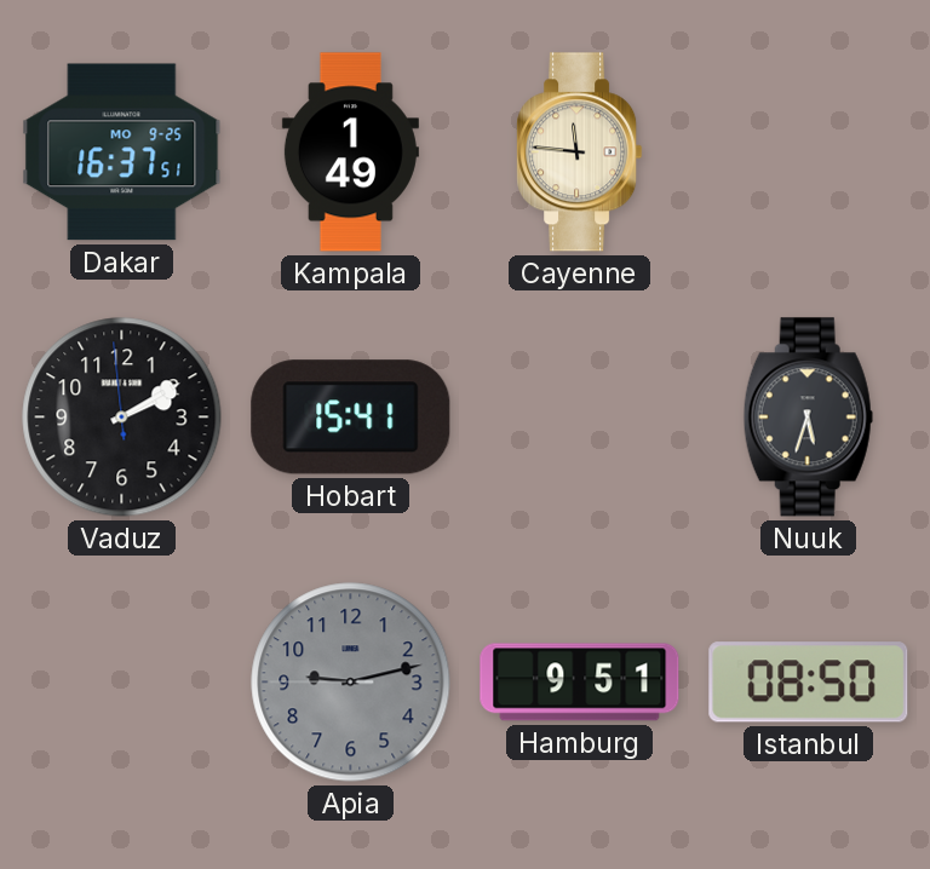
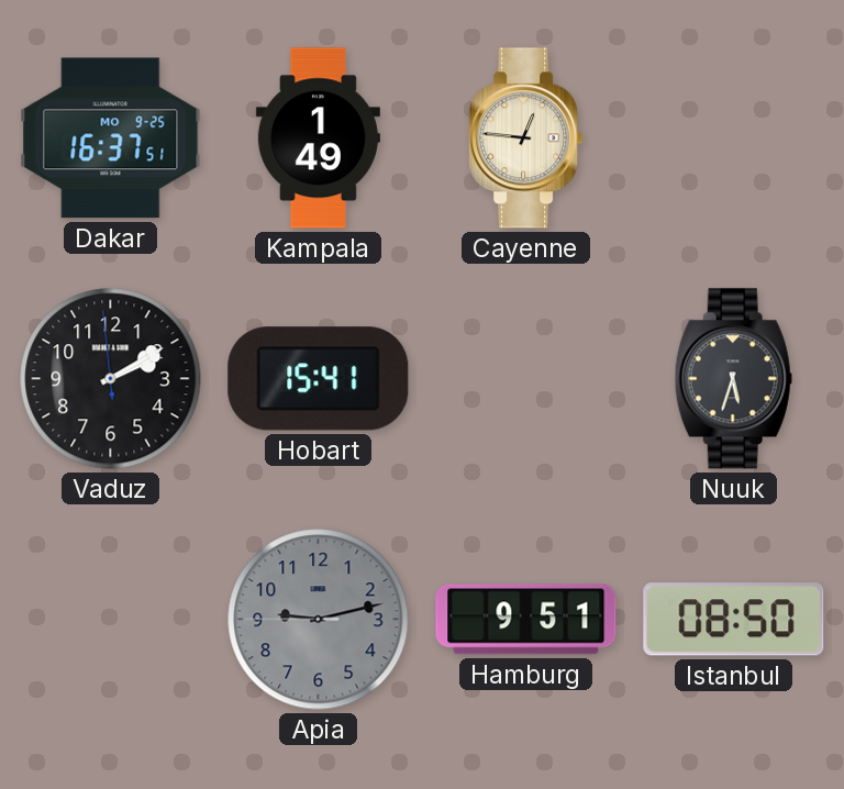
Cayenne: 11:46 -> 12:46 (526, 138)
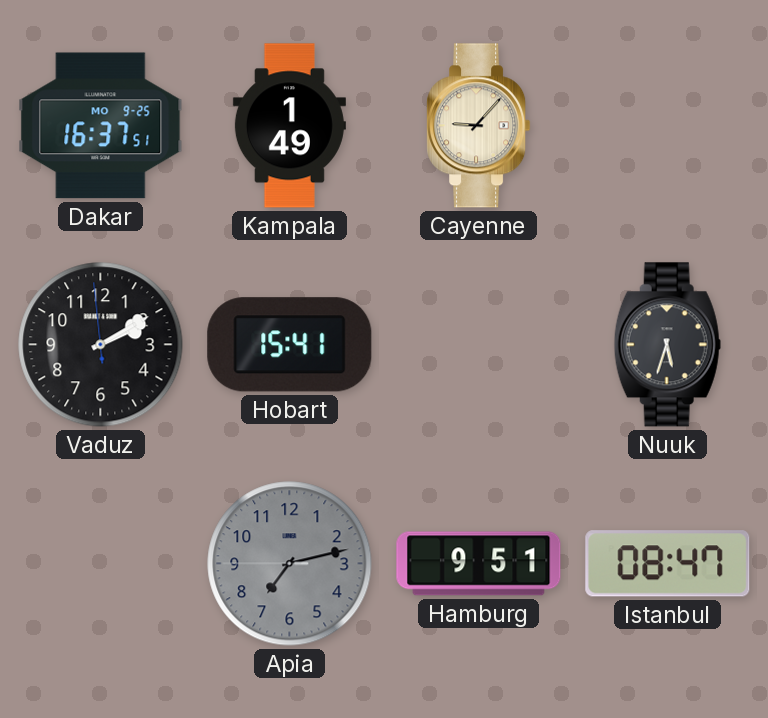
Cayenne: 12:46 -> 9:07 (479, 126)
Apia: 9:12 -> 7:12 (290, 564)
Istanbul: 08:50 -> 08:47 (668, 564)
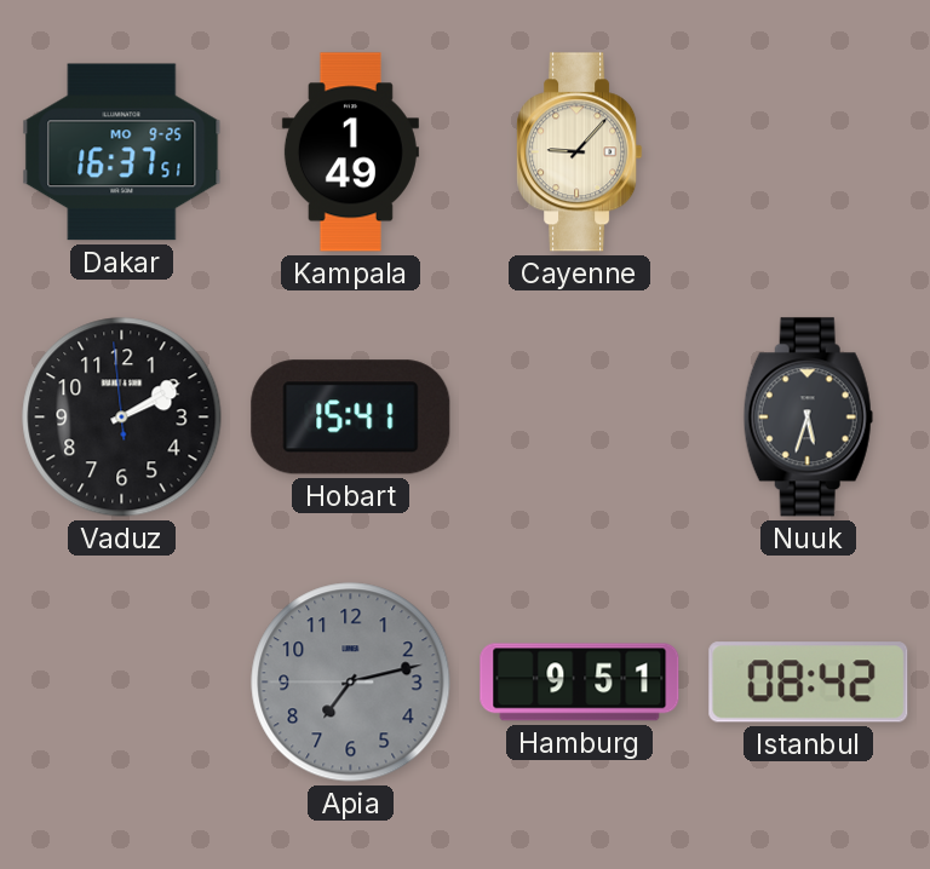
Istanbul: 08:47 -> 08:42 (809, 683)
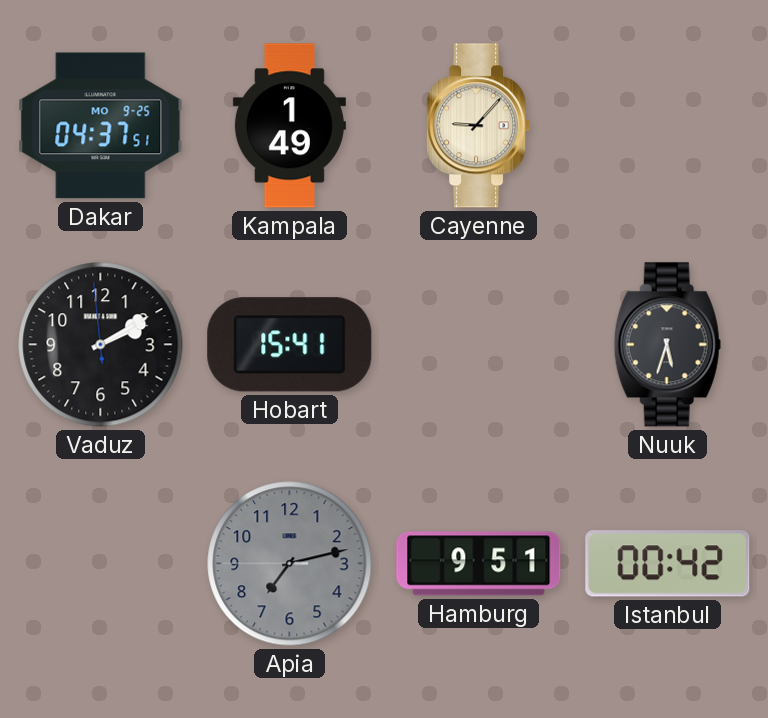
Dakar: 16:37 -> 04:37 (101, 126)
Istanbul: 08:42 -> 00:42 (668, 564)
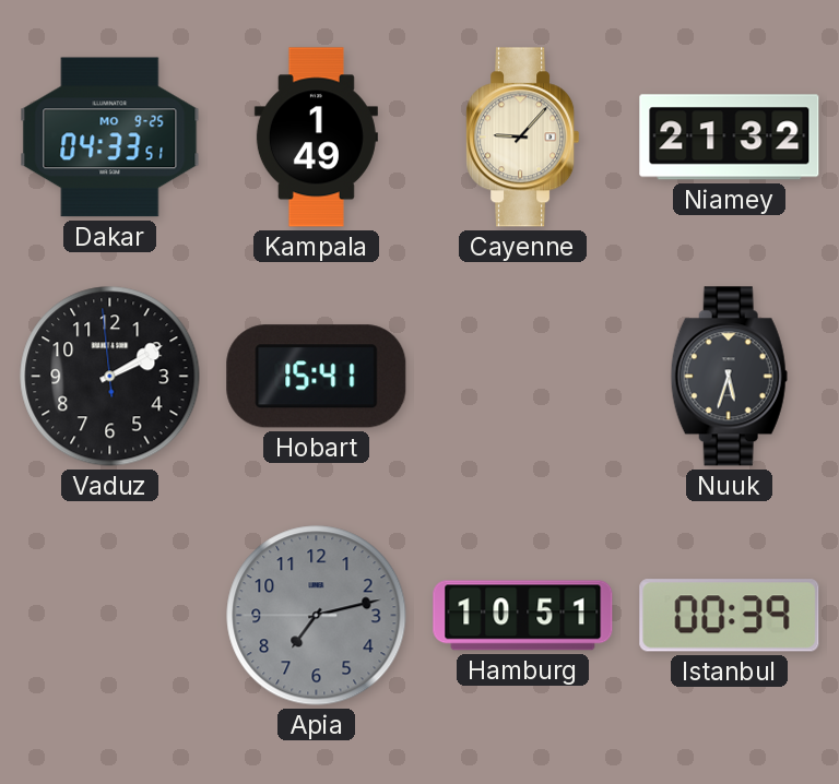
Dakar: 04:37 -> 04:33 (110, 138)
Niamey: none -> 21:32 (730, 138)
Hamburg: 9:51 -> 10:51 (523, 616)
Istanbul: 00:42 -> 00:39 (730, 616)
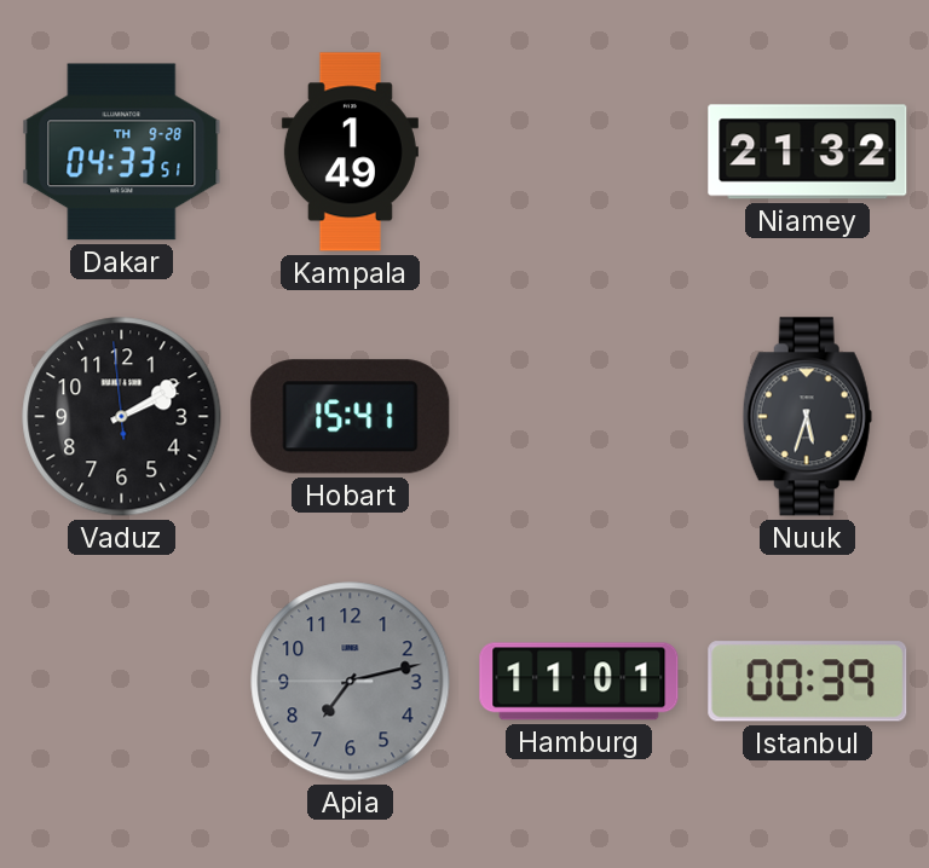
Dakar date: MO 9-25 -> TH 9-28 (122, 152)
Cayenne: 9:07 -> none (523, 138)
Hamburg: 10:51 -> 11:01 (579, 682)
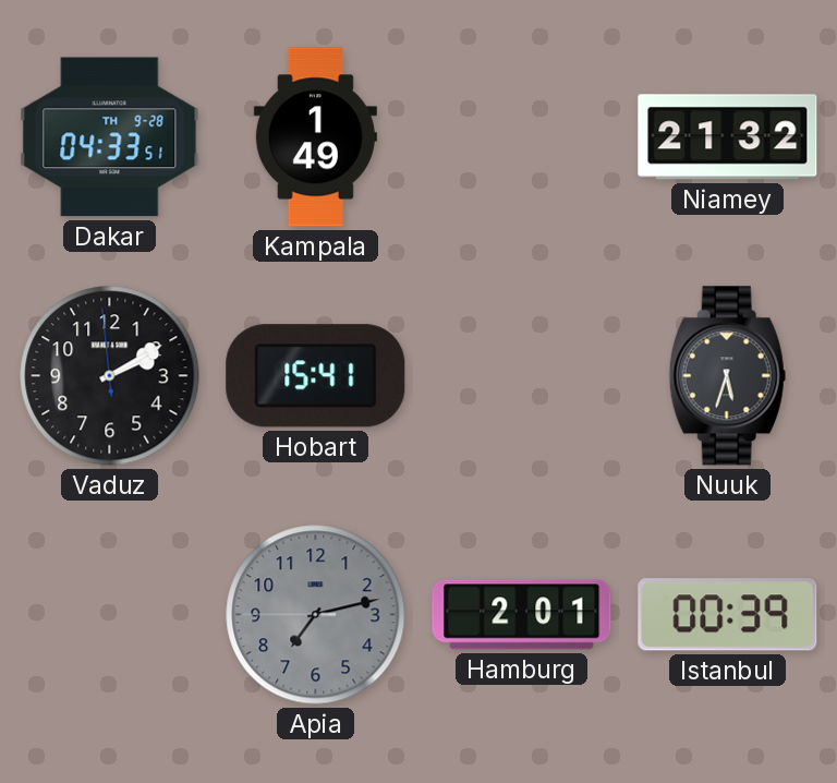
Hamburg: 11:01 -> 2:01 (522, 615)
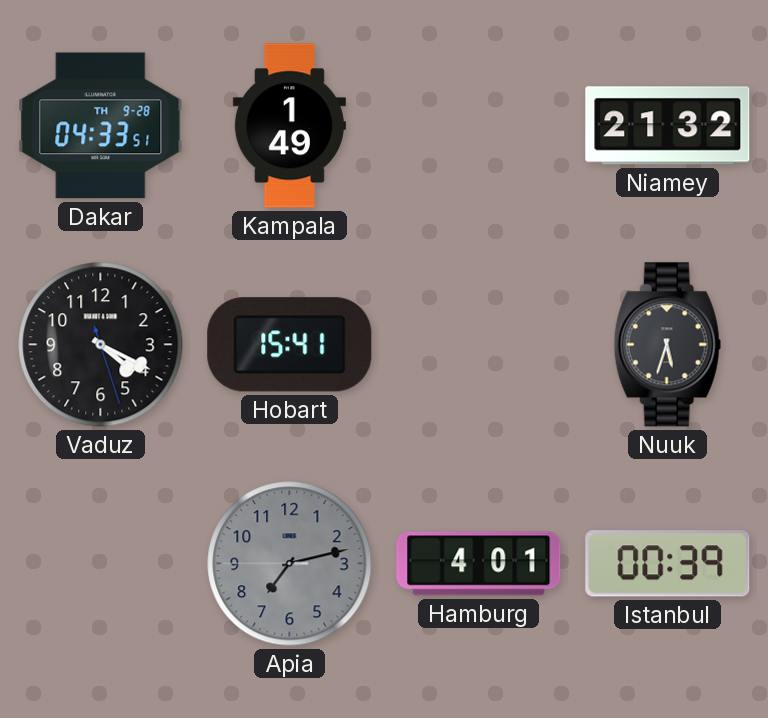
Vaduz: 2:09 -> 4:19 (101, 345)
Hamburg: 2:01 -> 4:01 (479, 564)
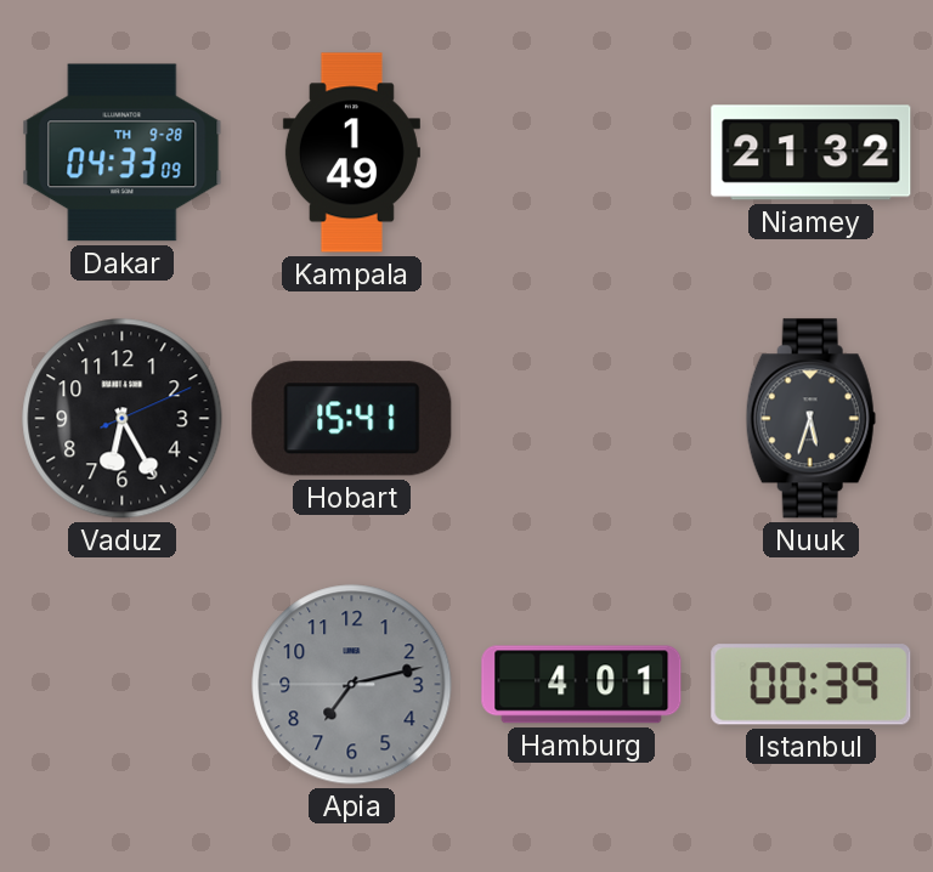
Dakar: 04:33:51 -> 04:33:09 (123, 153)
Vaduz: 4:19 -> 6:25 (123, 419)
